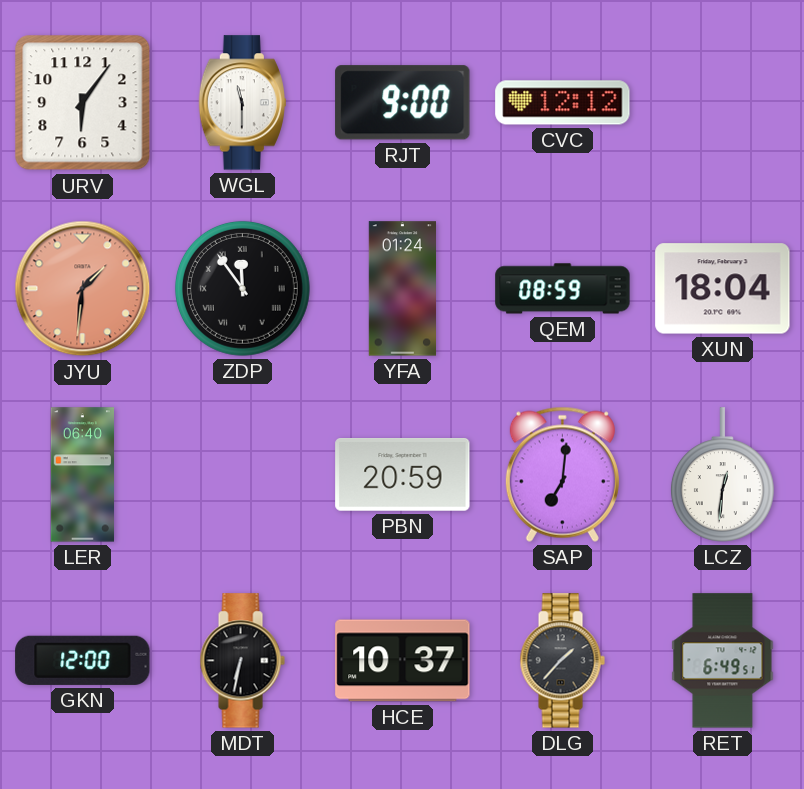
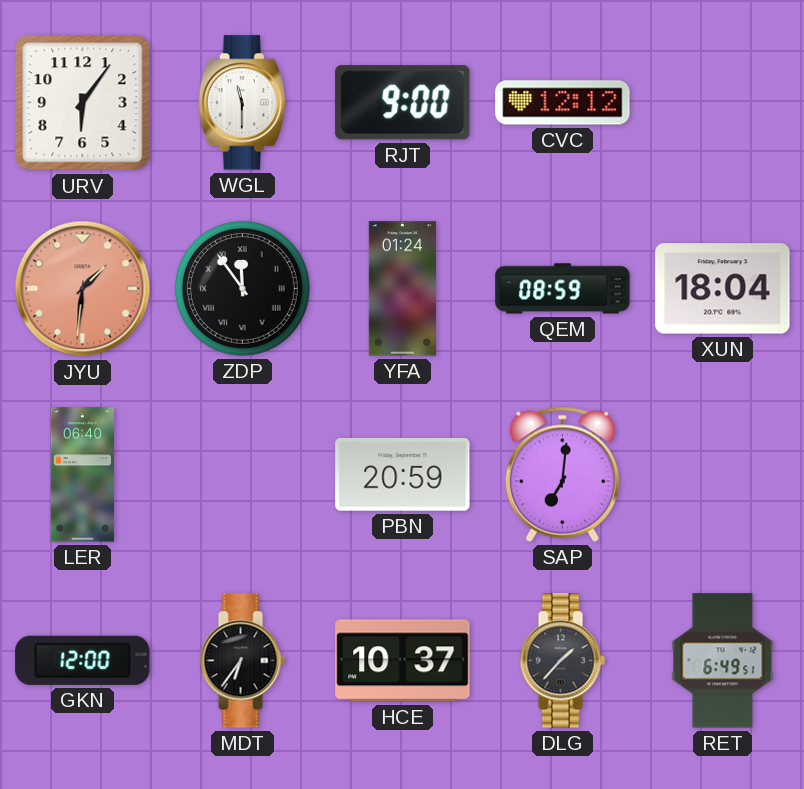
LCZ: 12:31 -> none (722, 475)
MDT: 6:32 -> 6:36 (242, 661)
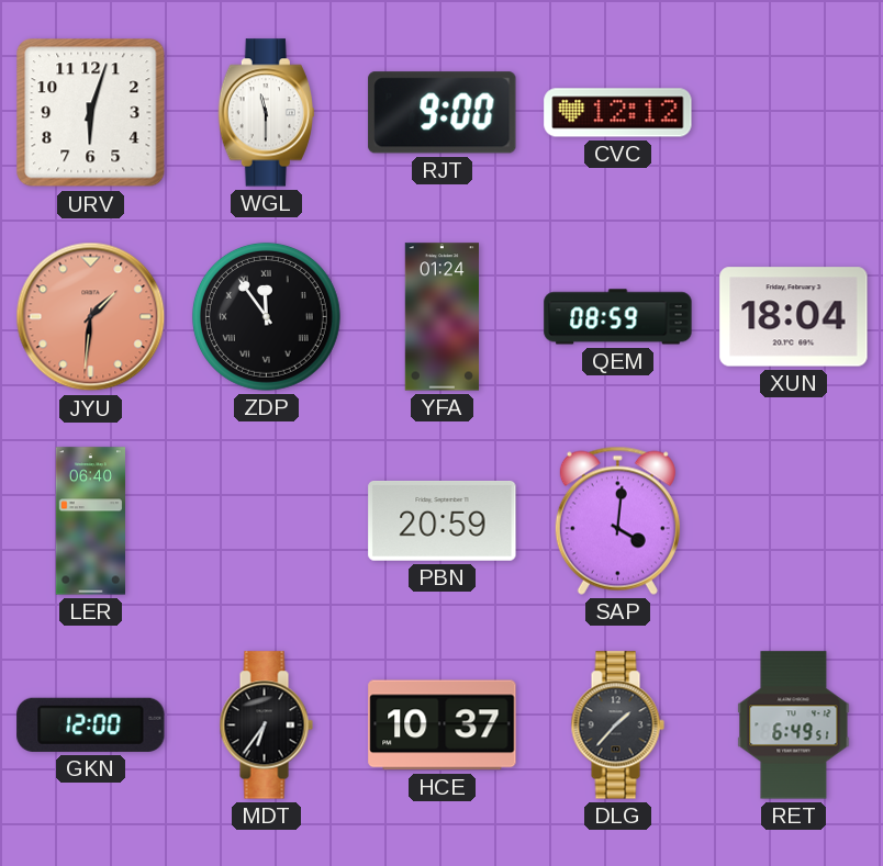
URV: 6:06 -> 6:03 (91, 113)
SAP: 7:01 -> 4:01 (617, 520)
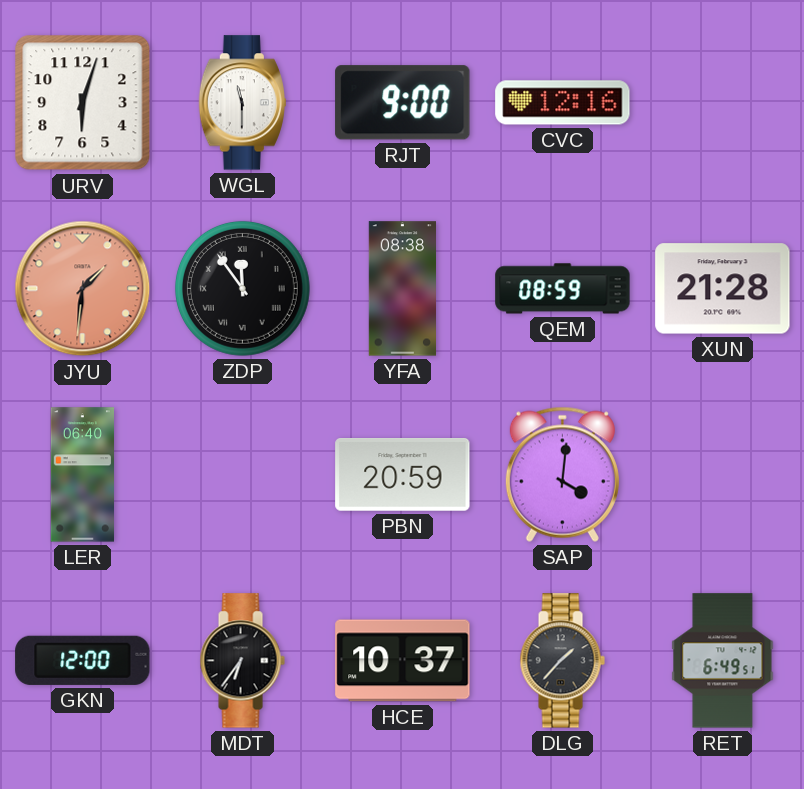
CVC: 12:12 -> 12:16 (563, 103)
YFA: 01:24 -> 08:38 (402, 289)
XUN: 18:04 -> 21:28 (723, 289)
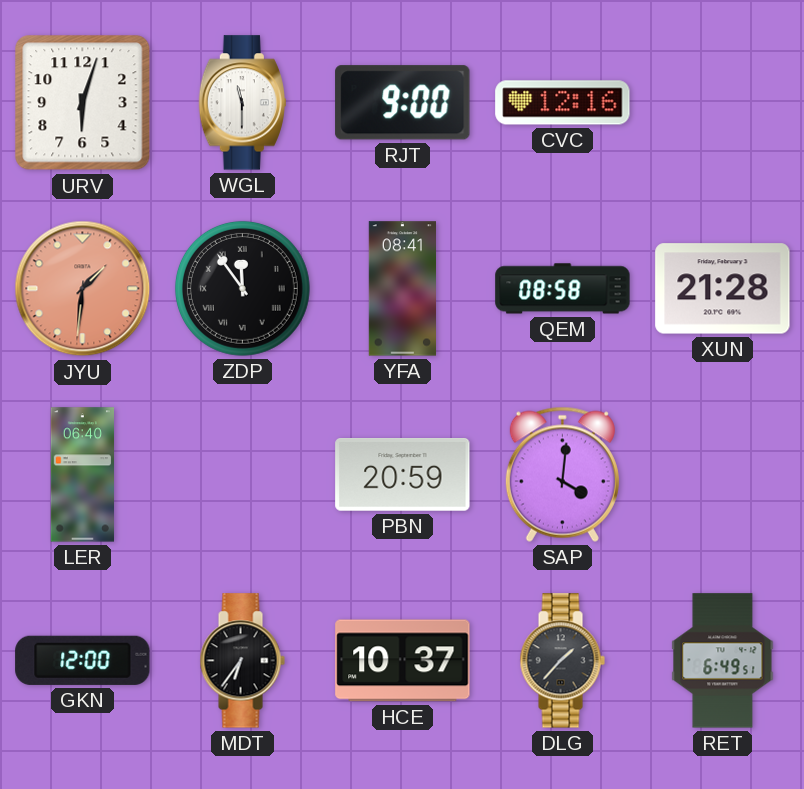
YFA: 08:38 -> 08:41 (402, 289)
QEM: 08:59 -> 08:58 (563, 289)
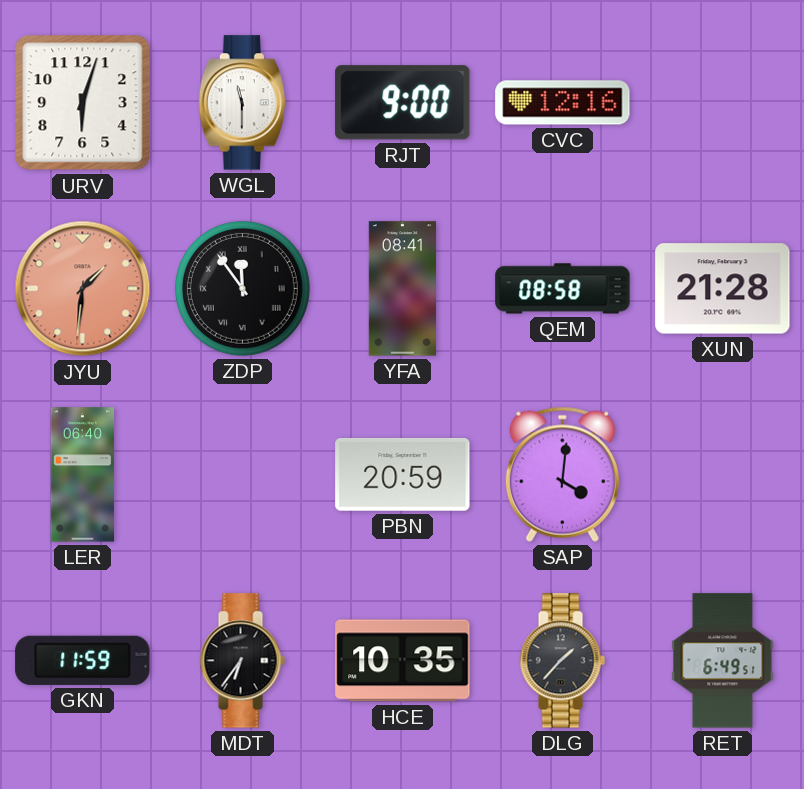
GKN: 12:00 -> 11:59 (83, 660)
HCE: 10:37 -> 10:35 (403, 661)
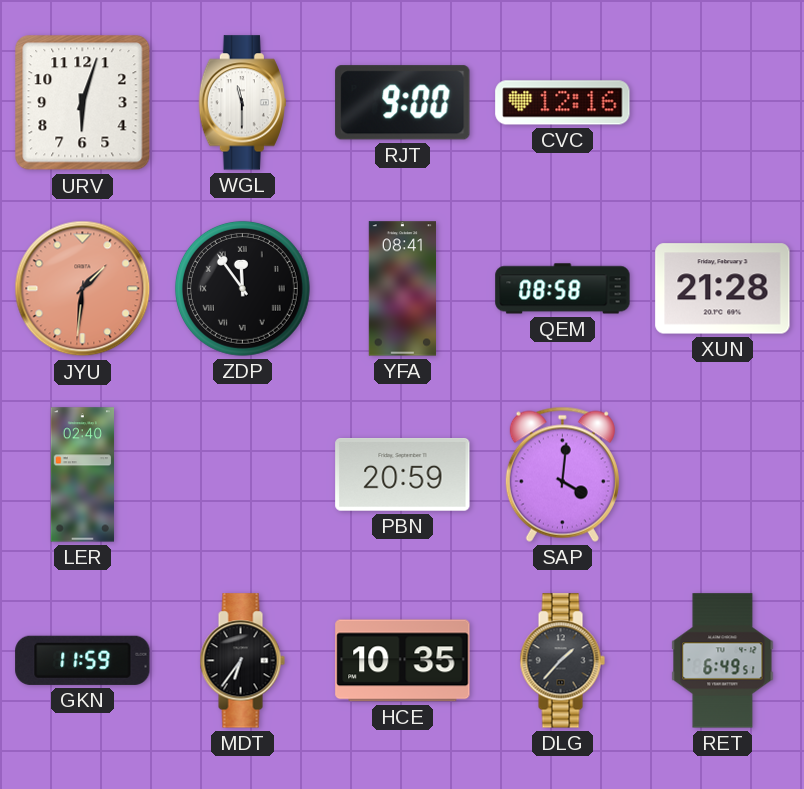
LER: 06:40 -> 02:40 (82, 475)
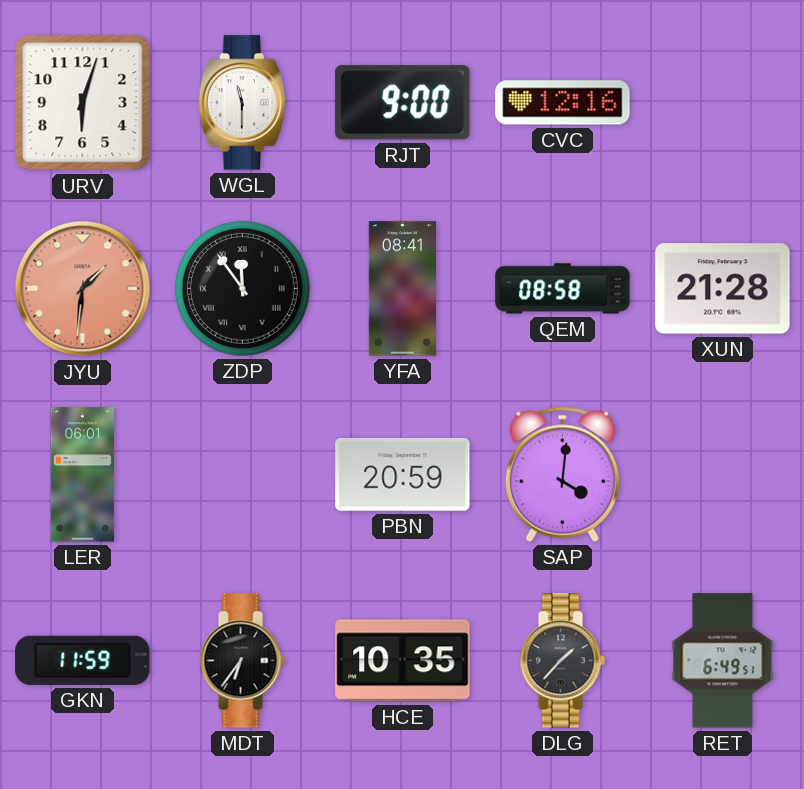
LER: 02:40 -> 06:01 (82, 475)
